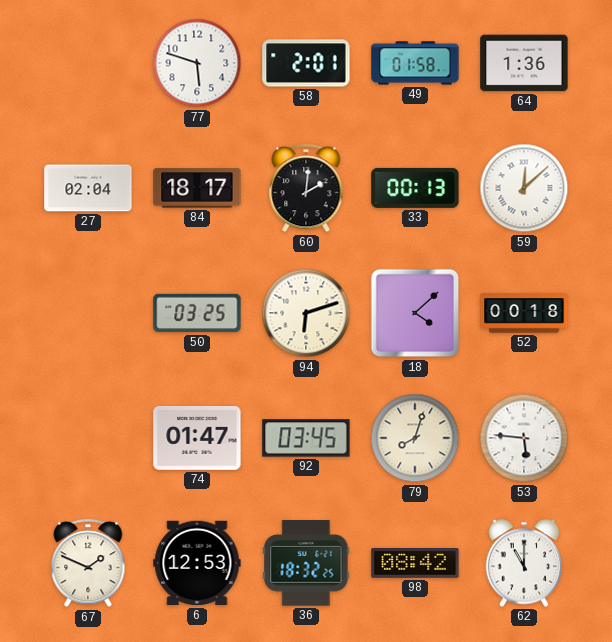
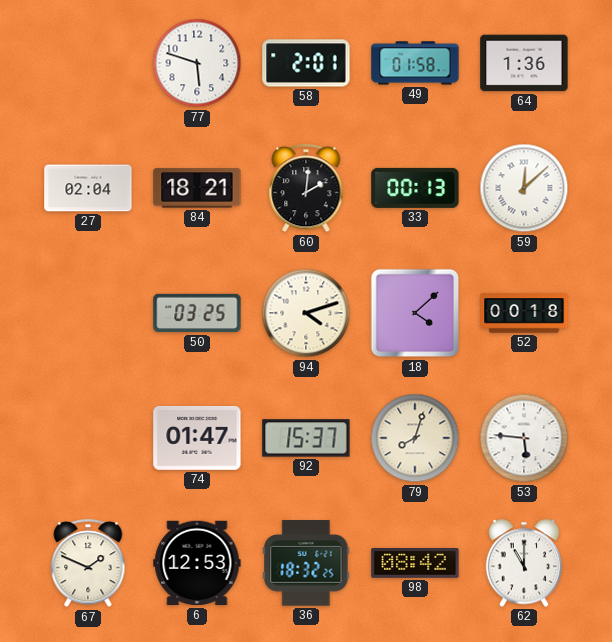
84: 18:17 -> 18:21 (197, 188)
94: 6:12 -> 4:12 (306, 313)
92: 03:45 -> 15:37 (306, 438)
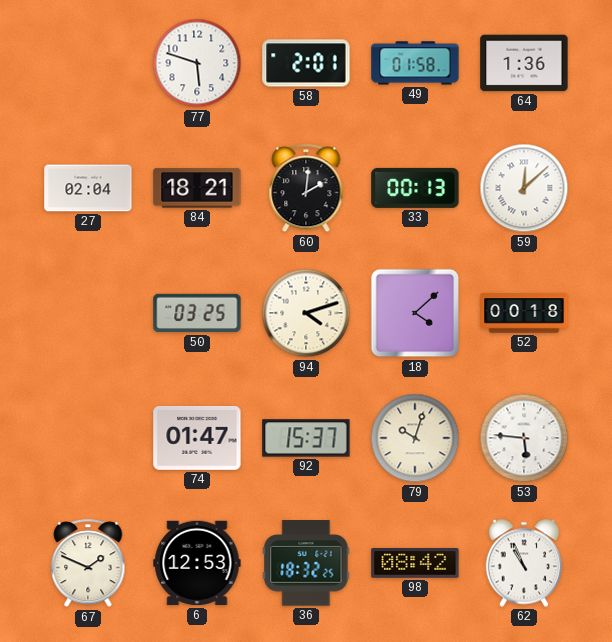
79: 8:03 -> 10:03 (415, 438)
62: 11:00 -> 10:56 (524, 563)
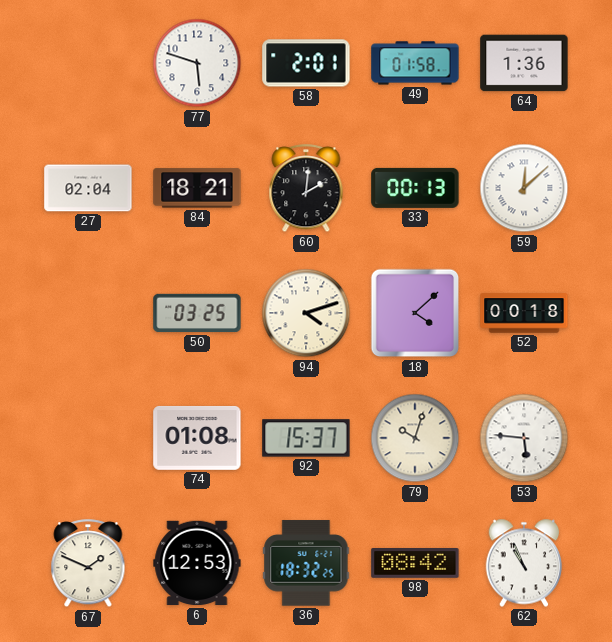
74: 01:47 -> 01:08 (197, 438)
